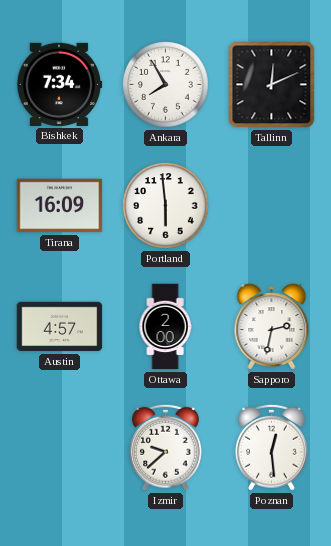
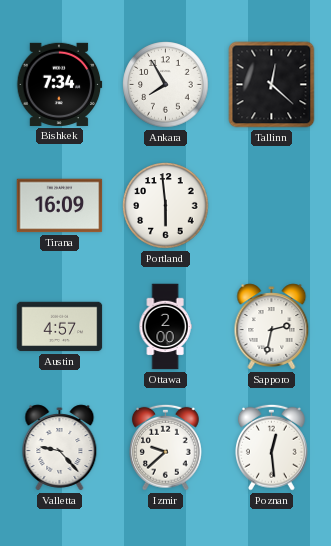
Tallinn: 12:11 -> 12:22 (272, 85)
Valletta: none -> 9:23 (60, 448)
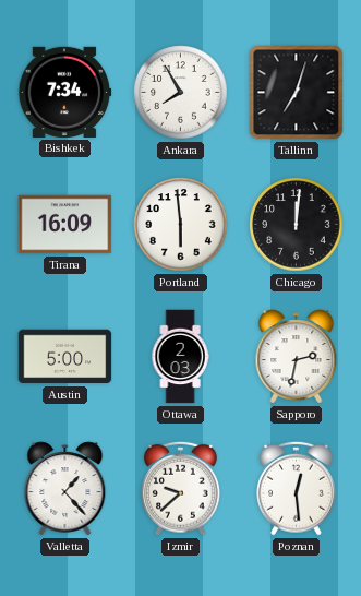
Tallinn: 12:22 -> 7:03 (297, 93)
Chicago: none -> 12:01 (297, 225)
Austin: 4:57 -> 5:00 (65, 357)
Ottawa: 2:00 -> 2:03 (180, 357)
Valletta: 9:23 -> 1:23 (65, 489)
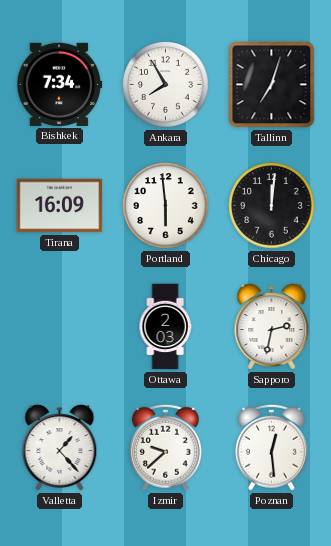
Austin: 5:00 -> none (65, 357)
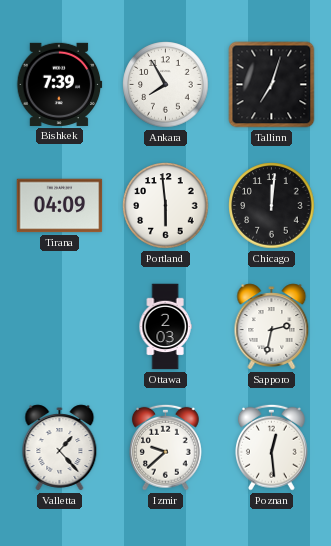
Bishkek: 7:34 -> 7:39 (59, 84)
Tirana: 16:09 -> 04:09 (60, 206)
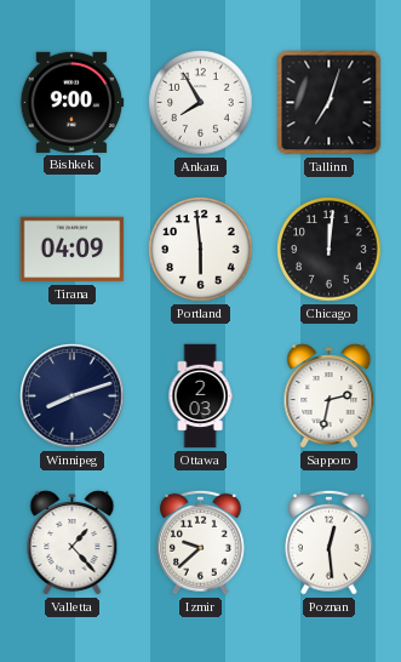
Bishkek: 7:39 -> 9:00 (71, 102)
Winnipeg: none -> 8:12 (73, 396)
